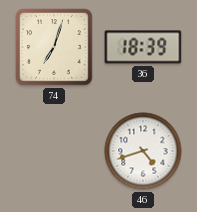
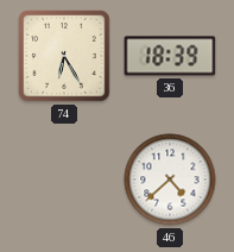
74: 7:03 -> 6:25 (64, 56)
46: 4:42 -> 4:38 (170, 179)
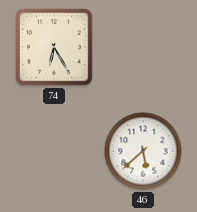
36: 18:39 -> none (170, 56)
46: 4:38 -> 5:38 (143, 151)
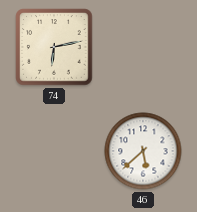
74: 6:25 -> 6:13 (54, 47)
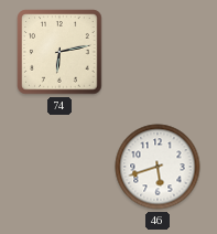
46: 5:38 -> 5:42 (158, 167)
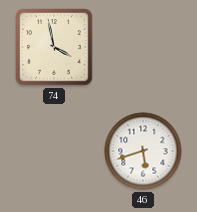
74: 6:13 -> 3:58 (54, 47)
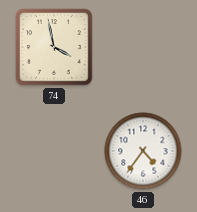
46: 5:42 -> 4:36 (143, 151)
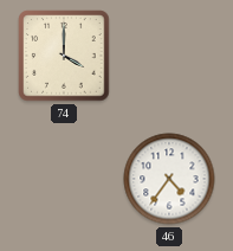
74: 3:58 -> 4:00 (64, 56)
